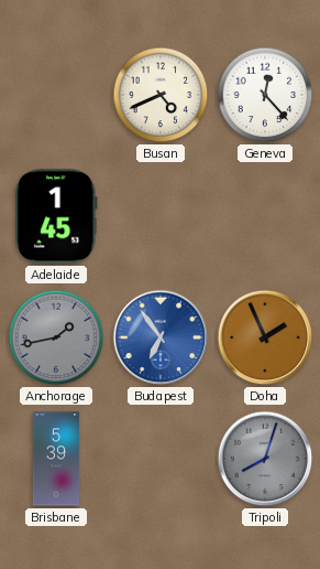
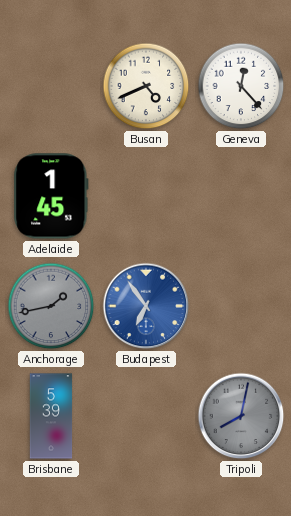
Doha: 1:56 -> none (265, 337)
Tripoli: 8:03 -> 8:02 (241, 416)
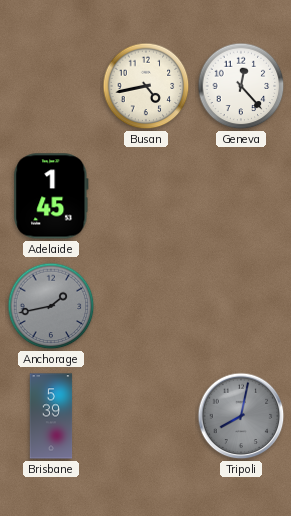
Busan: 4:41 -> 4:43 (146, 86)
Budapest: 6:54 -> none (146, 306)
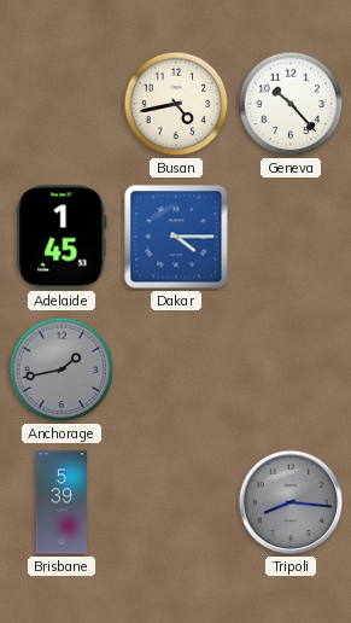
Geneva: 12:23 -> 10:23 (291, 104)
Dakar: none -> 4:15 (176, 237)
Tripoli: 8:02 -> 8:16 (291, 502)
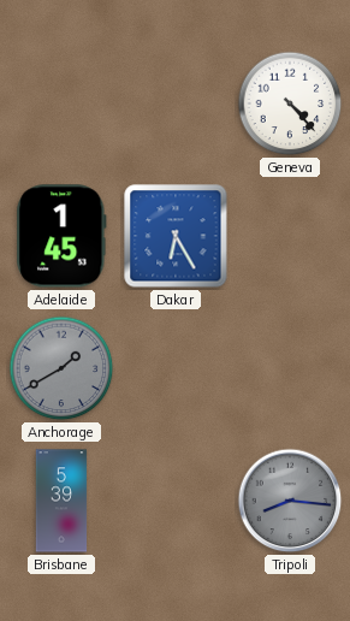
Busan: 4:43 -> none (176, 104)
Geneva: 10:23 -> 4:23 (290, 103)
Dakar: 4:15 -> 6:25 (176, 236)
Anchorage: 1:43 -> 1:40 (61, 368)
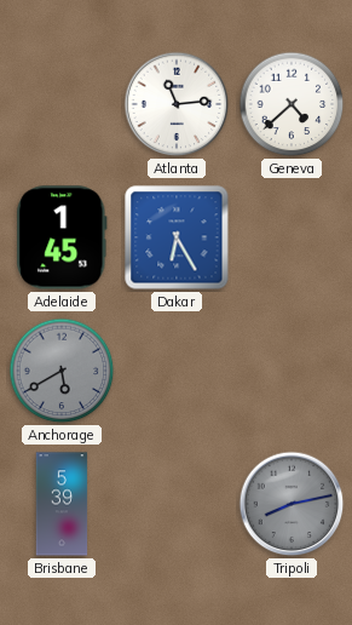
Atlanta: none -> 11:14 (177, 104)
Geneva: 4:23 -> 4:38 (292, 104)
Anchorage: 1:40 -> 5:40 (62, 371)
Tripoli: 8:16 -> 8:13 (292, 504)
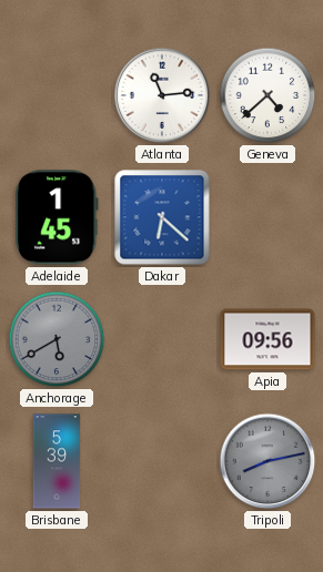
Dakar: 6:25 -> 6:22 (162, 217)
Apia: none -> 09:56 (268, 339)
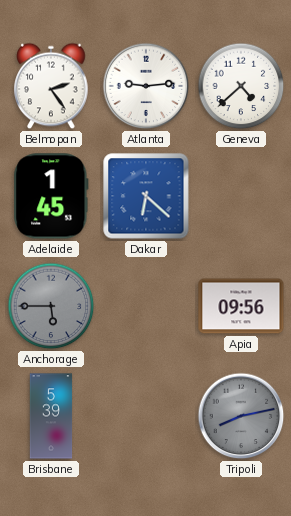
Belmopan: none -> 2:24 (51, 86)
Atlanta: 11:14 -> 9:14 (146, 86)
Anchorage: 5:40 -> 5:45 (51, 306)
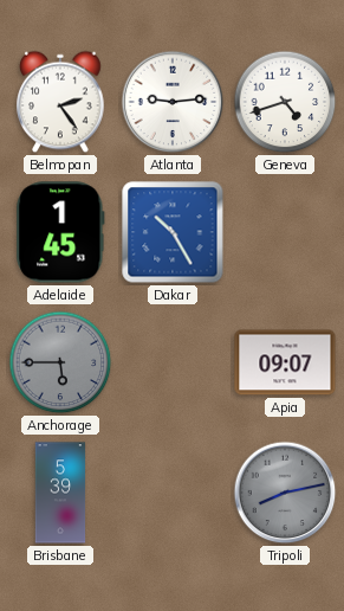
Geneva: 4:38 -> 4:42 (285, 102)
Dakar: 6:22 -> 10:25 (173, 232)
Apia: 09:56 -> 09:07 (285, 362)
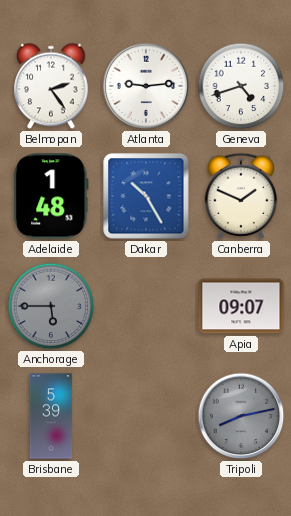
Adelaide: 1:45 -> 1:48 (51, 196)
Canberra: none -> 1:49 (241, 196)
